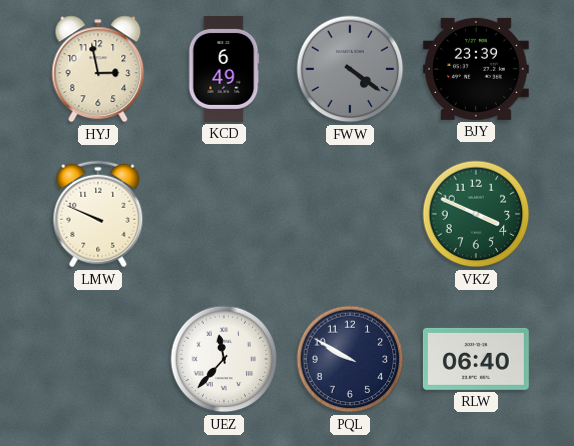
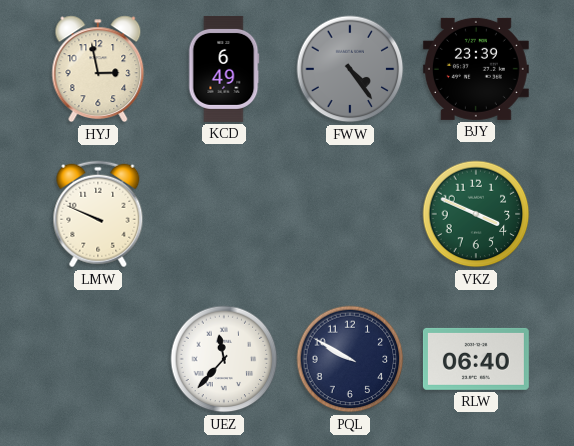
FWW: 4:21 -> 4:24 (350, 69)
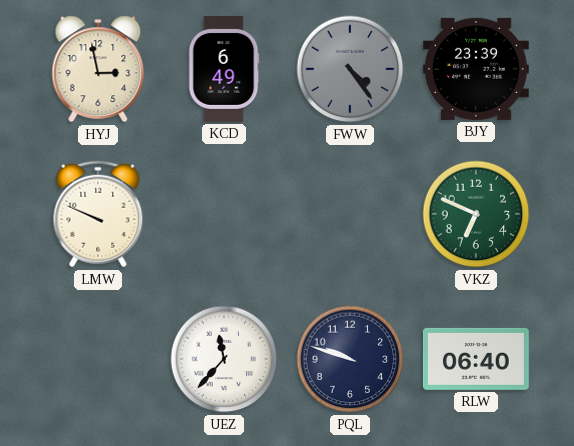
VKZ: 3:49 -> 6:49 (476, 214)
PQL: 9:50 -> 9:48 (350, 359)
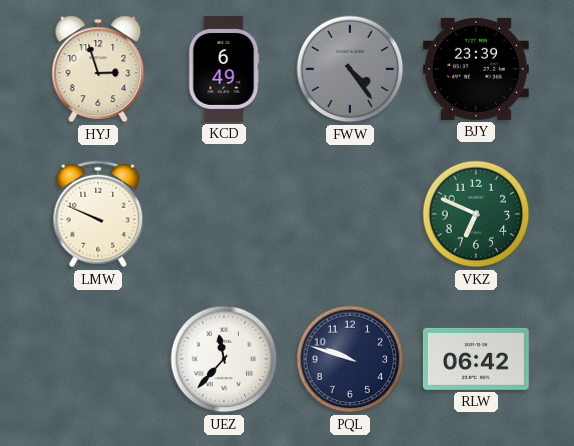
HYJ: 2:58 -> 2:57 (98, 69)
RLW: 06:40 -> 06:42 (476, 359)
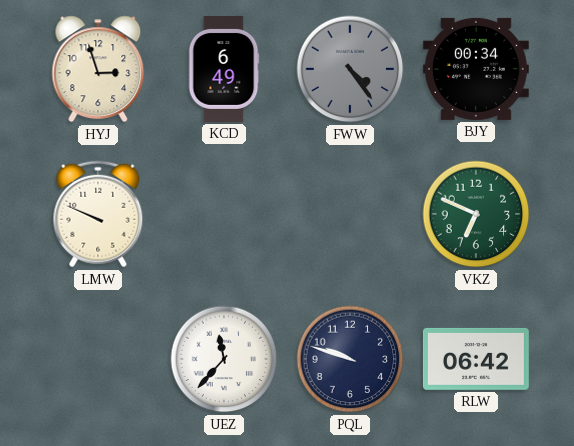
BJY: 23:39 -> 00:34 (476, 69)
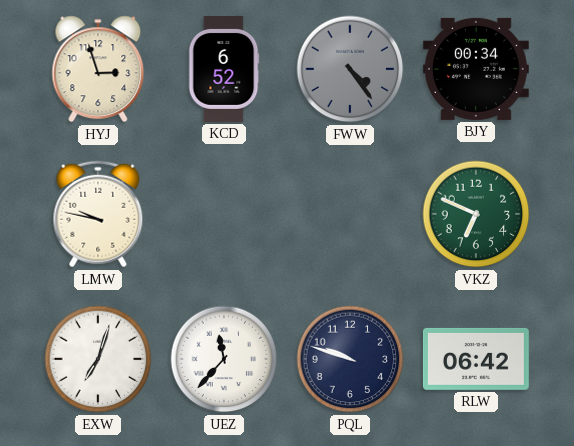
KCD: 6:49 -> 6:52 (224, 69)
LMW: 9:49 -> 9:47 (98, 214)
EXW: none -> 7:03 (98, 359)
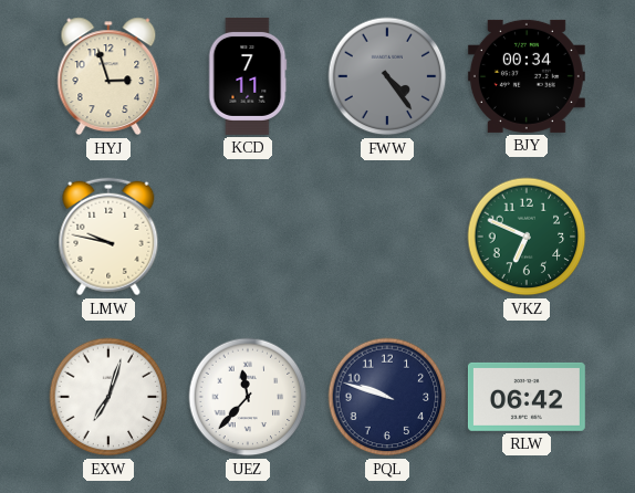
KCD: 6:52 -> 7:11 (248, 76)
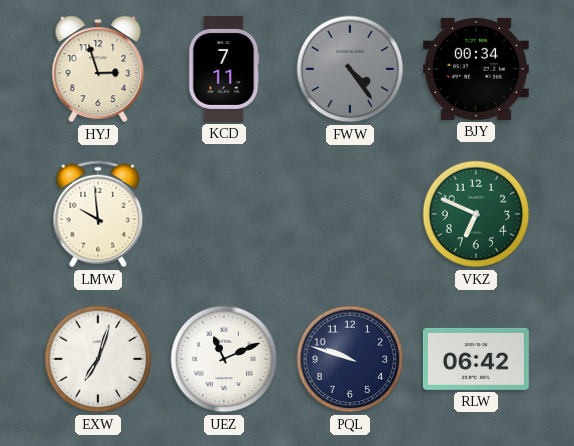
LMW: 9:47 -> 9:59 (98, 214)
UEZ: 11:37 -> 11:11 (224, 359)
